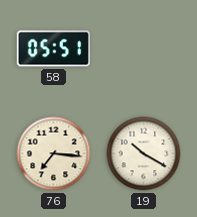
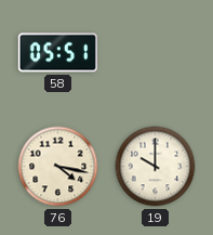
76: 7:16 -> 4:17 (58, 167)
19: 10:20 -> 10:00 (156, 167)
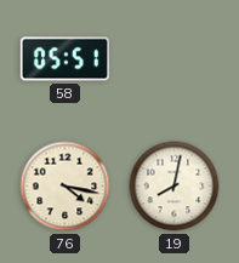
19: 10:00 -> 8:02 (175, 187)
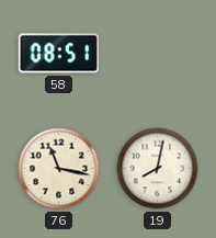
58: 05:51 -> 08:51 (58, 54)
76: 4:17 -> 11:17 (59, 169)
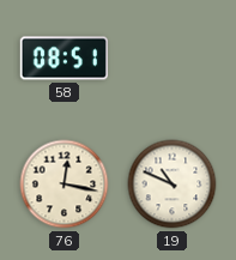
76: 11:17 -> 12:17 (65, 185)
19: 8:02 -> 10:49 (173, 185)
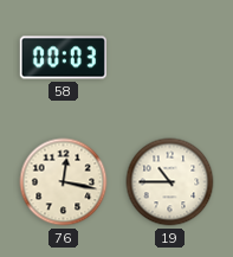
58: 08:51 -> 00:03 (63, 58)
19: 10:49 -> 10:45 (170, 182)
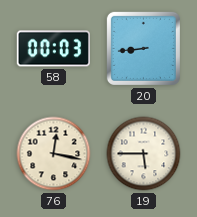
20: none -> 8:44 (143, 48)
19: 10:45 -> 5:45 (144, 154)
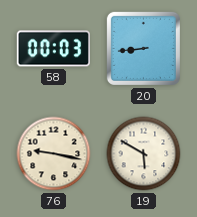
76: 12:17 -> 9:17 (54, 154)
19: 5:45 -> 5:50 (144, 154)
